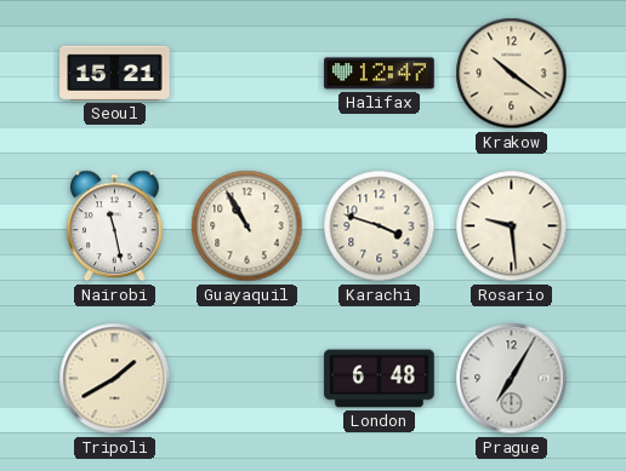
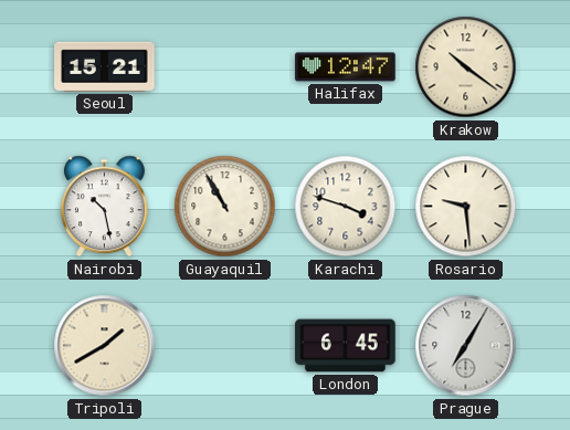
Nairobi: 11:28 -> 10:28 (104, 207)
London: 6:48 -> 6:45 (346, 346)
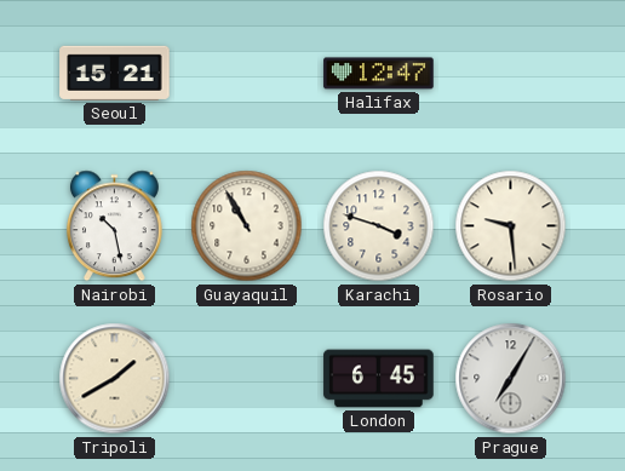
Krakow: 10:21 -> none (466, 67)
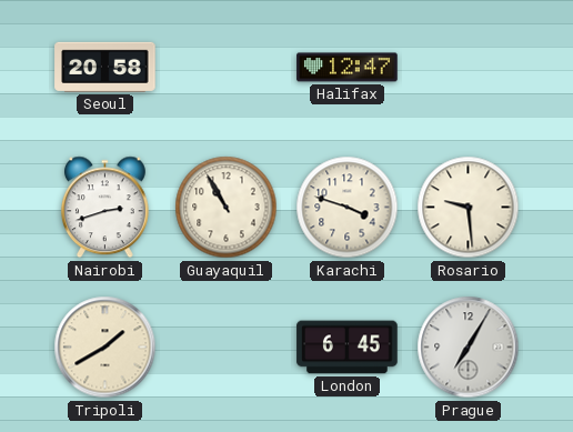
Seoul: 15:21 -> 20:58 (105, 67)
Nairobi: 10:28 -> 2:42 (104, 208)
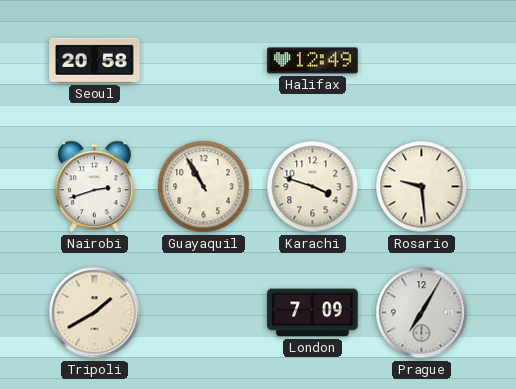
Halifax: 12:47 -> 12:49 (313, 61)
London: 6:45 -> 7:09 (313, 313)
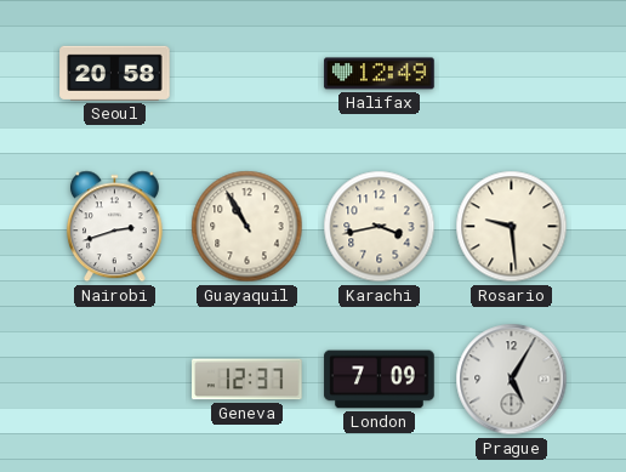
Karachi: 3:48 -> 3:43 (380, 227)
Tripoli: 1:40 -> none (95, 313)
Geneva: none -> 12:37 (247, 380)
Prague: 7:05 -> 5:05 (512, 380)
